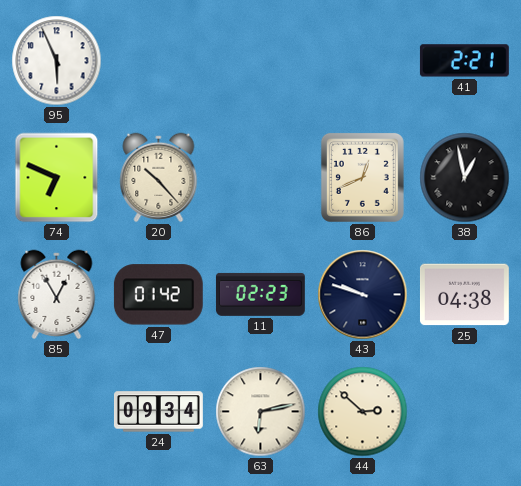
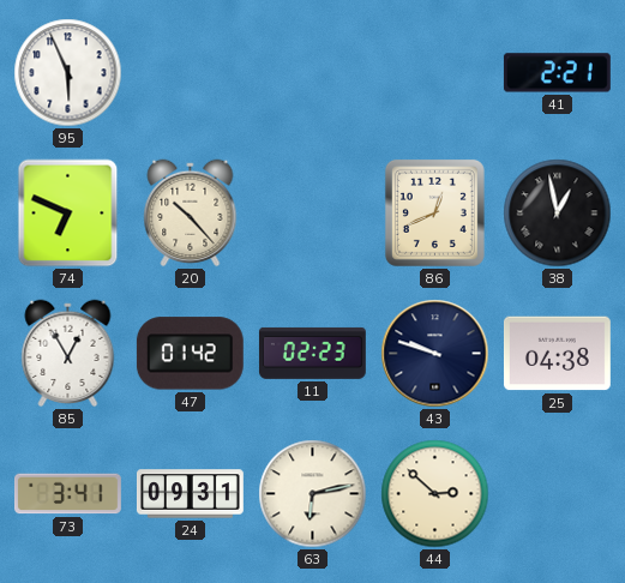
73: none -> 3:41 (67, 494)
24: 09:34 -> 09:31 (190, 494)
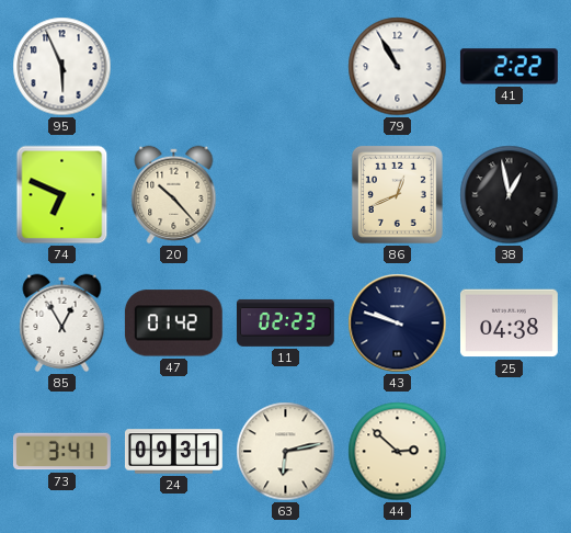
79: none -> 10:55 (398, 67)
41: 2:21 -> 2:22 (509, 67)
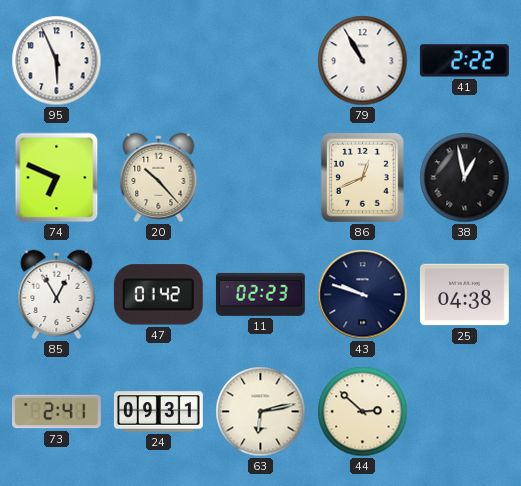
73: 3:41 -> 2:41 (56, 412)
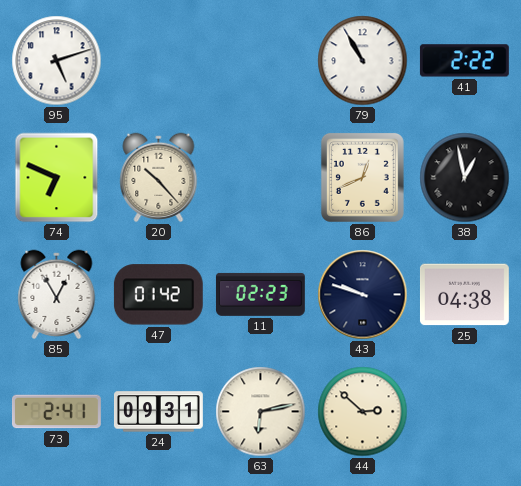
95: 5:56 -> 5:12 (57, 61)
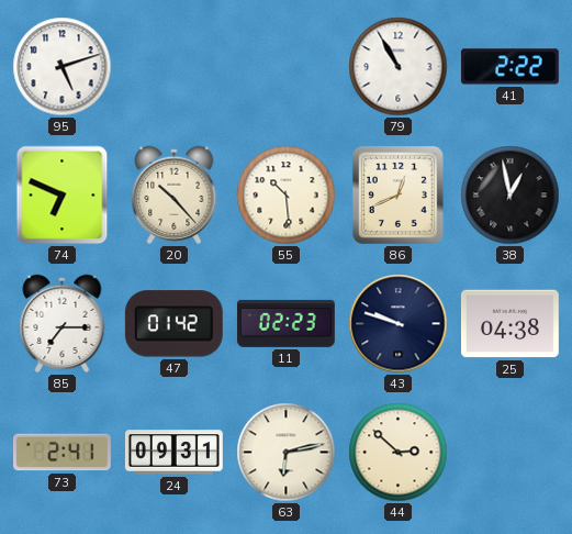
55: none -> 10:29 (287, 196)
85: 12:55 -> 7:15 (63, 324)
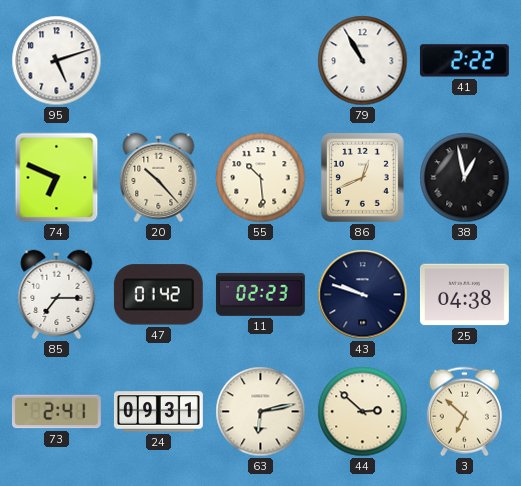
3: none -> 6:52 (464, 412)
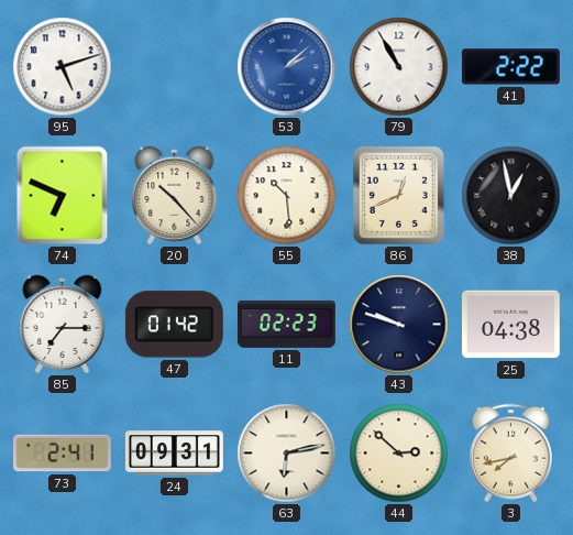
53: none -> 2:08 (287, 67)
3: 6:52 -> 7:43 (510, 454)
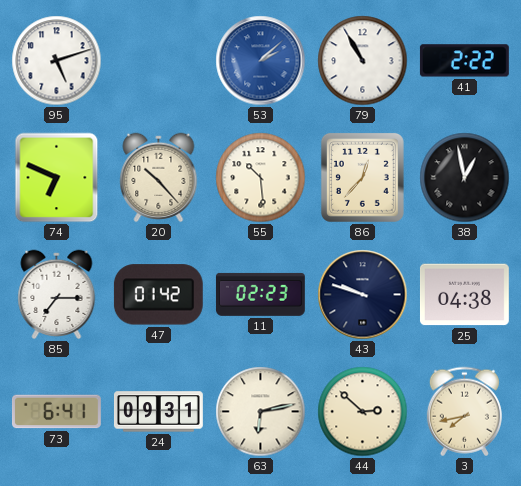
86: 12:41 -> 12:37 (362, 177)
73: 2:41 -> 6:41 (56, 412)
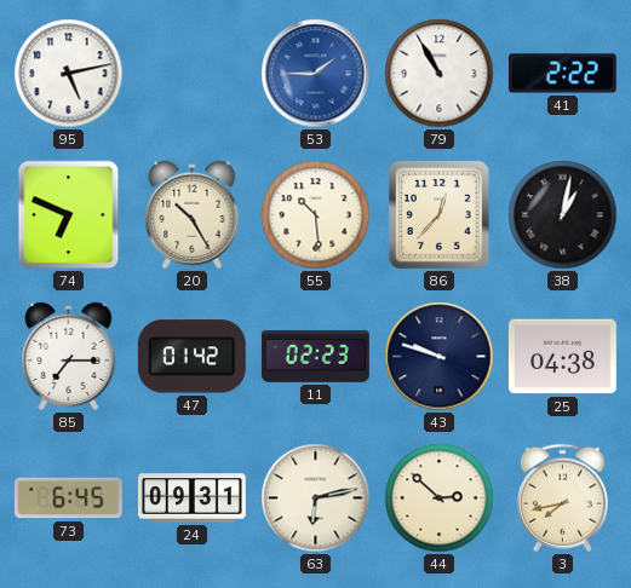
95: 5:12 -> 5:13 (69, 74)
53: 2:08 -> 1:45 (316, 74)
20: 10:23 -> 10:25 (193, 215)
38: 12:58 -> 1:02 (563, 215)
73: 6:41 -> 6:45 (68, 498)
